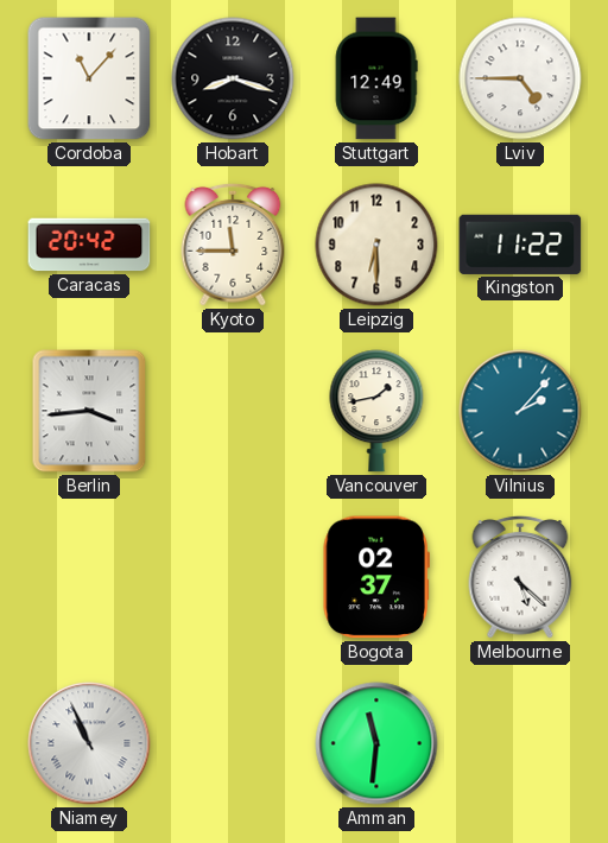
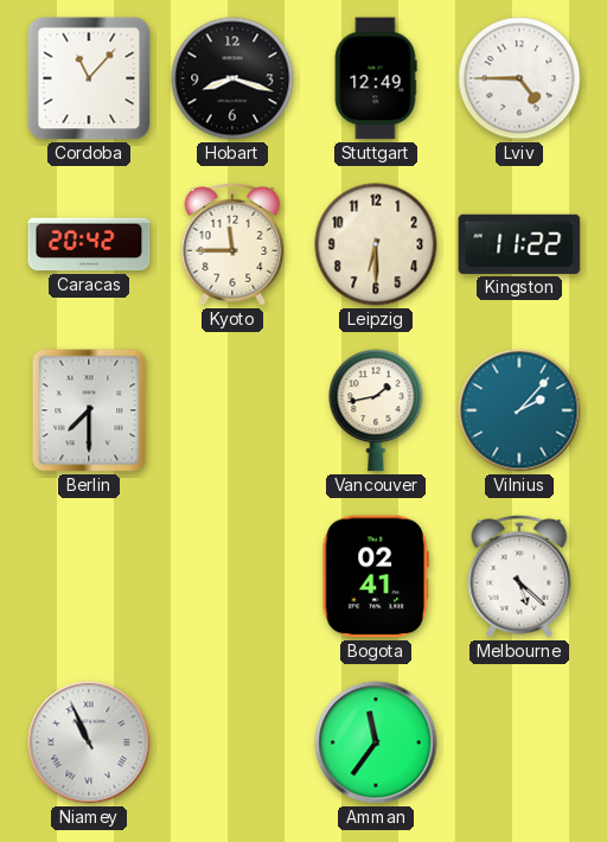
Berlin: 3:44 -> 7:30 (89, 410)
Bogota: 02:37 -> 02:41 (376, 576)
Amman: 11:31 -> 11:36 (376, 742)
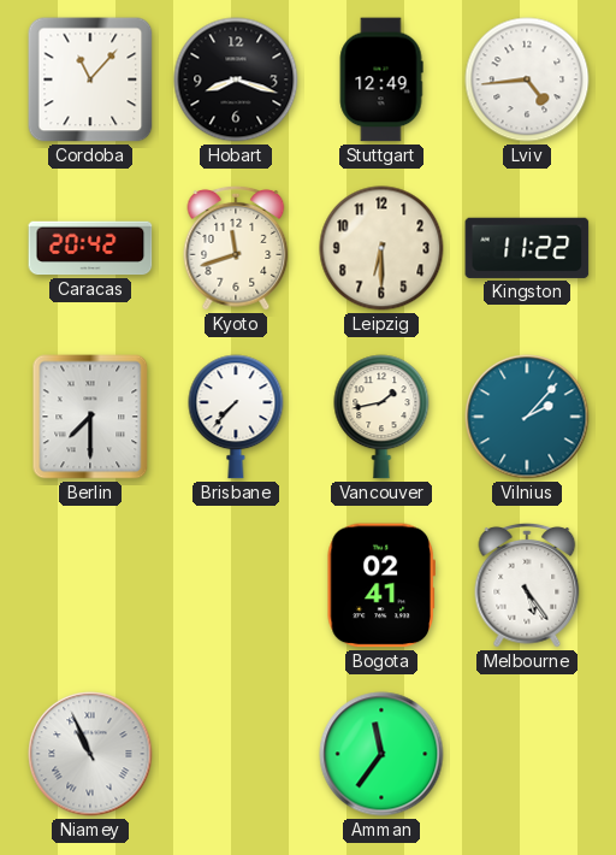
Lviv: 4:45 -> 4:44 (527, 79)
Kyoto: 11:45 -> 11:42 (236, 248)
Brisbane: none -> 7:37 (236, 417)
Melbourne: 5:22 -> 5:24 (527, 585)
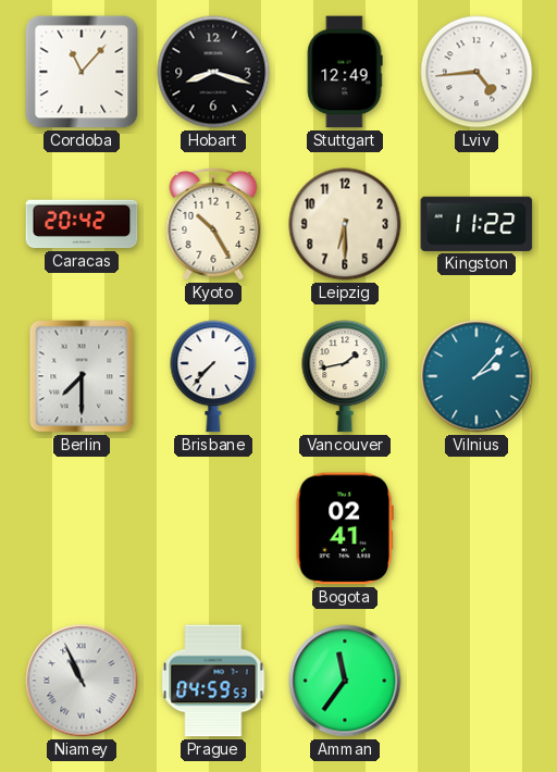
Kyoto: 11:42 -> 10:25 (213, 224)
Melbourne: 5:24 -> none (527, 585)
Prague: none -> 04:59 (213, 681)
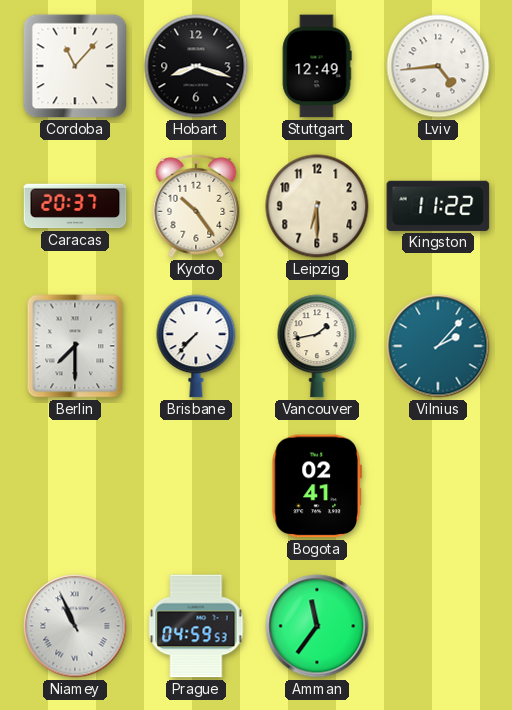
Caracas: 20:42 -> 20:37 (75, 206)
Kyoto: 10:25 -> 10:24 (196, 206)
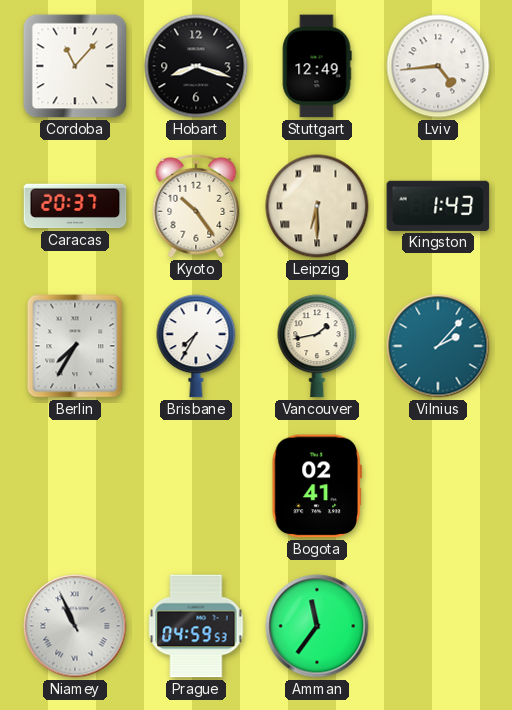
Leipzig numerals: Arabic -> Roman (317, 206)
Kingston: 11:22 -> 1:43 (438, 206)
Berlin: 7:30 -> 7:35 (75, 346)
Brisbane: 7:37 -> 7:35 (196, 346)
